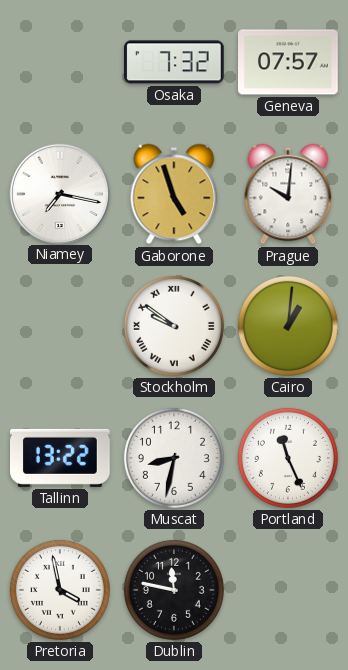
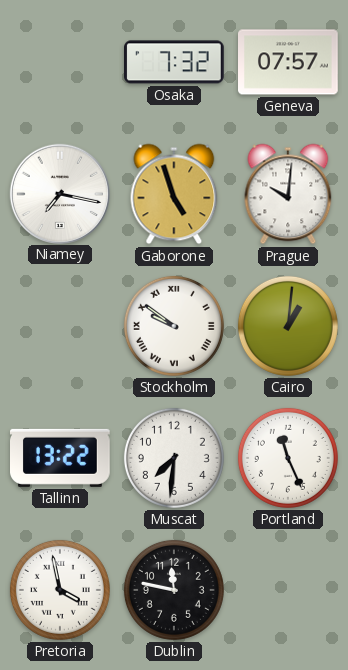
Muscat: 8:32 -> 7:31 (174, 458)
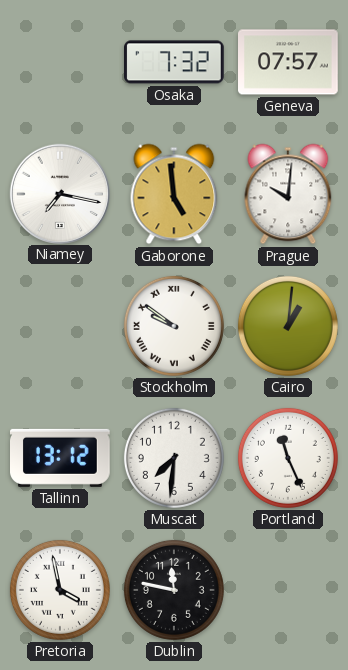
Gaborone: 4:57 -> 4:59 (174, 194)
Tallinn: 13:22 -> 13:12 (61, 458)
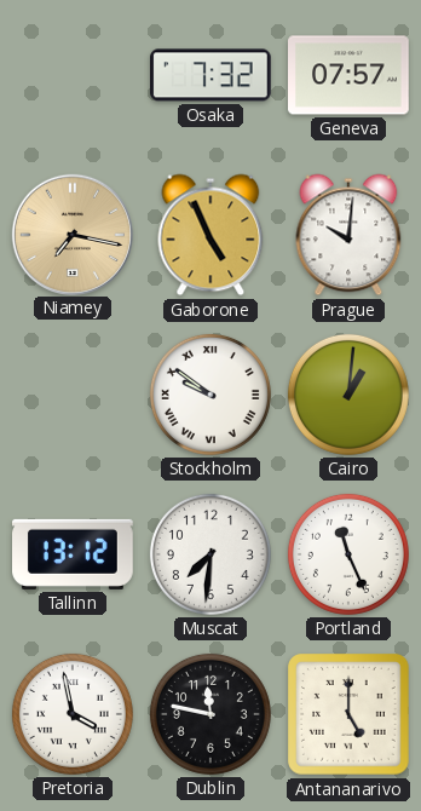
Niamey dial: white -> champagne (71, 234)
Gaborone: 4:59 -> 4:56 (211, 235)
Antananarivo: none -> 5:00 (350, 715)
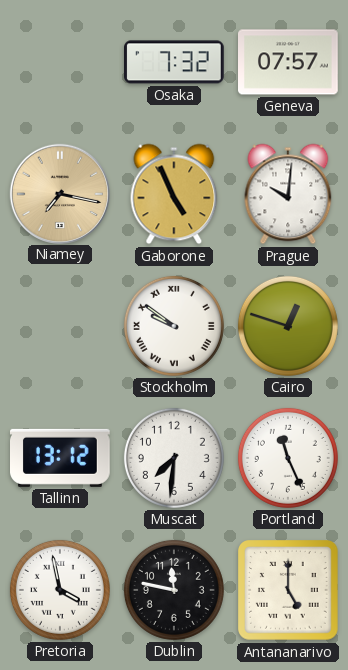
Cairo: 1:01 -> 12:48 (288, 326)
